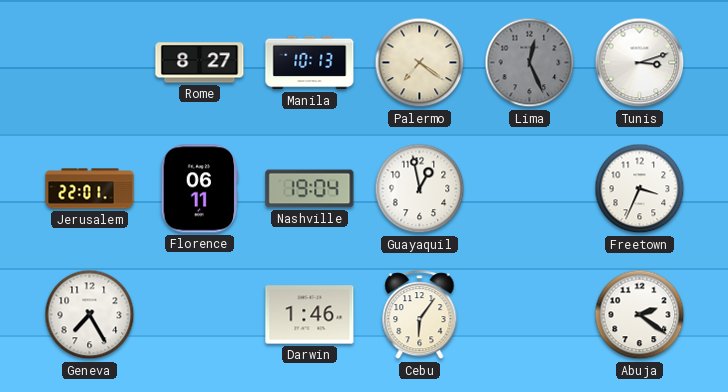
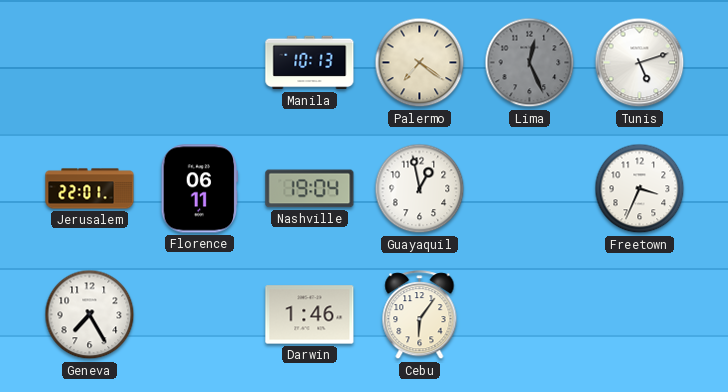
Rome: 8:27 -> none (200, 63)
Tunis: 3:12 -> 5:12 (640, 63)
Abuja: 2:21 -> none (640, 315)
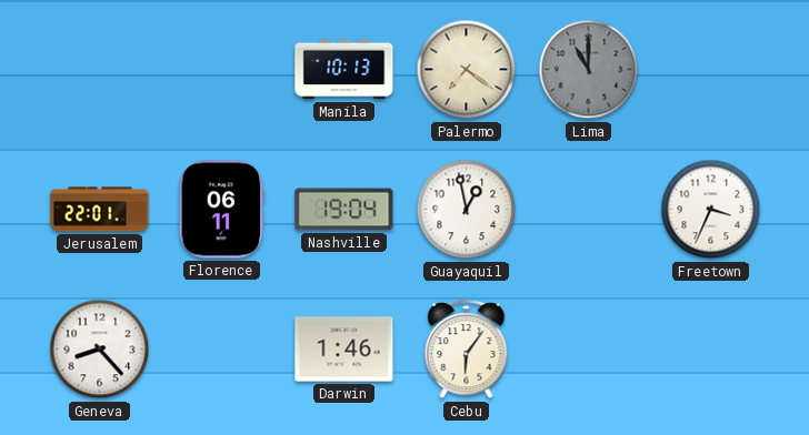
Lima: 12:26 -> 11:00 (589, 70)
Tunis: 5:12 -> none (640, 63)
Geneva: 7:25 -> 8:23 (100, 350)
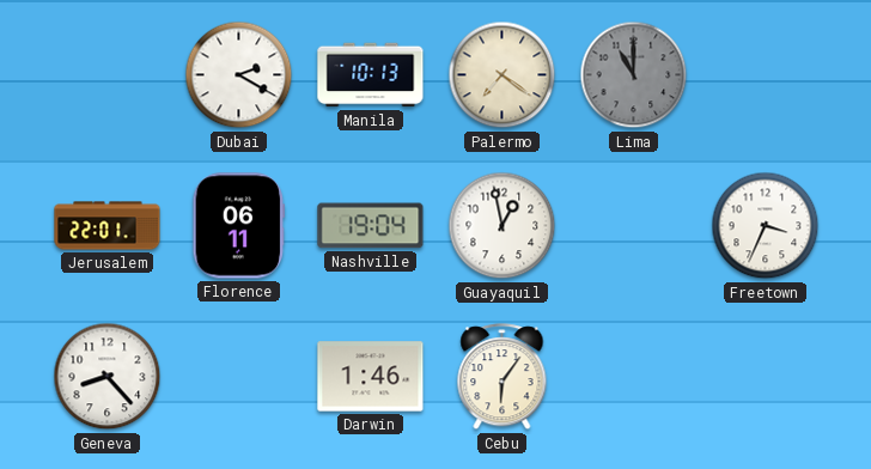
Dubai: none -> 2:20 (239, 75)
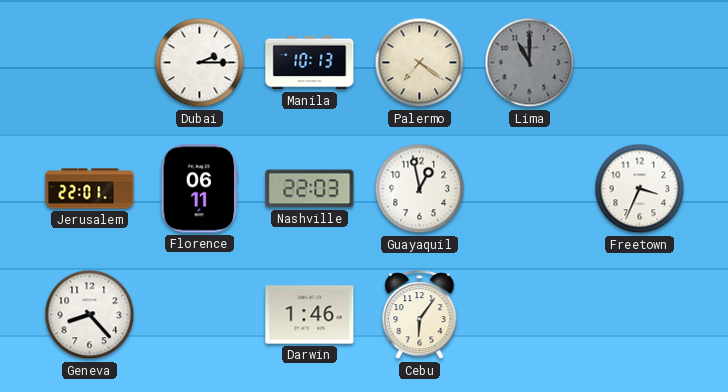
Dubai: 2:20 -> 2:15 (200, 63)
Nashville: 19:04 -> 22:03 (310, 189)
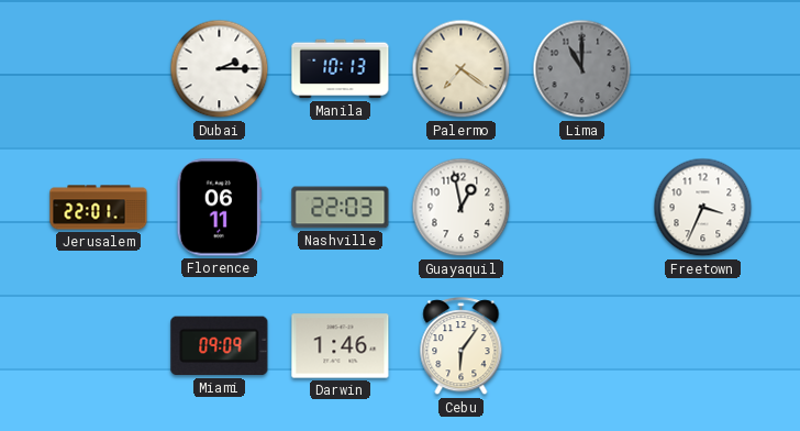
Geneva: 8:23 -> none (90, 315)
Miami: none -> 09:09 (220, 346)
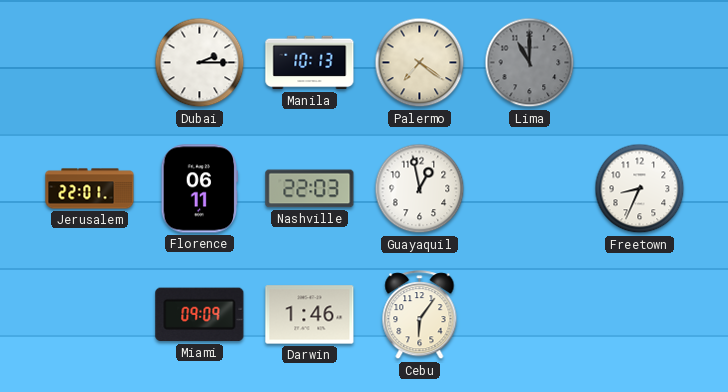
Freetown: 3:34 -> 8:34 (640, 189)
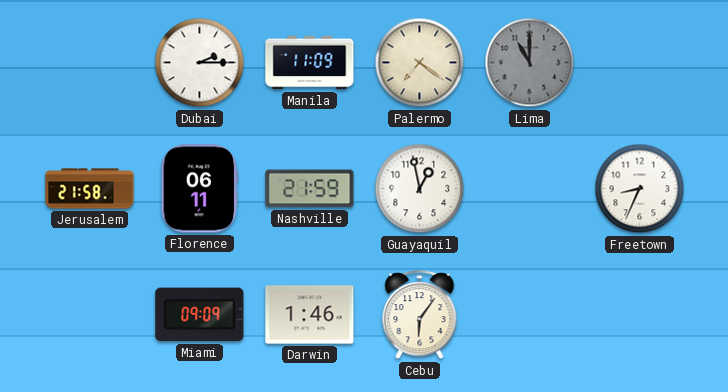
Manila: 10:13 -> 11:09 (310, 63)
Jerusalem: 22:01 -> 21:58 (90, 189)
Nashville: 22:03 -> 21:59 (310, 189)
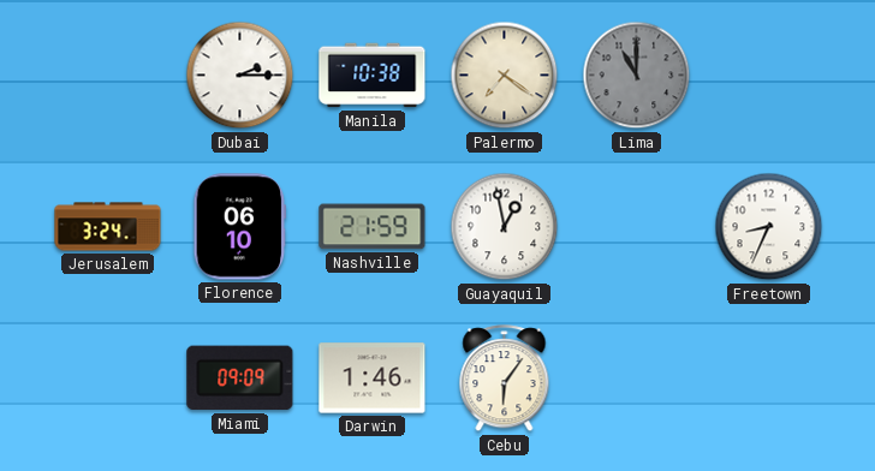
Manila: 11:09 -> 10:38 (373, 76)
Jerusalem: 21:58 -> 3:24 (108, 227)
Florence: 06:11 -> 06:10 (240, 227)
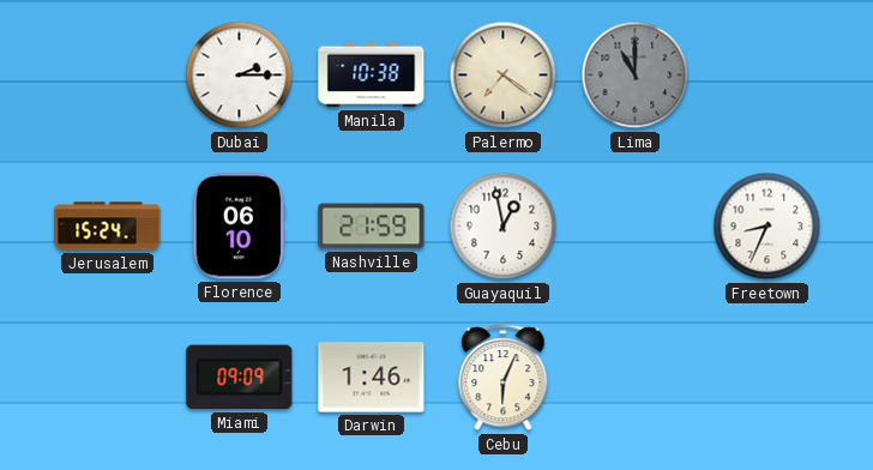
Jerusalem: 3:24 -> 15:24 (108, 227)
Cebu: 6:06 -> 6:04 (504, 378)
